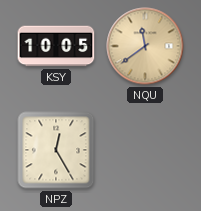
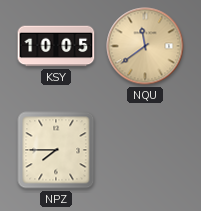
NPZ: 12:25 -> 7:45 (56, 150)
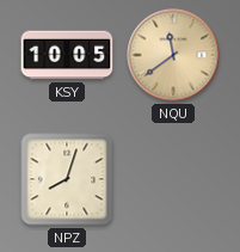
NPZ: 7:45 -> 8:03 (67, 179)
